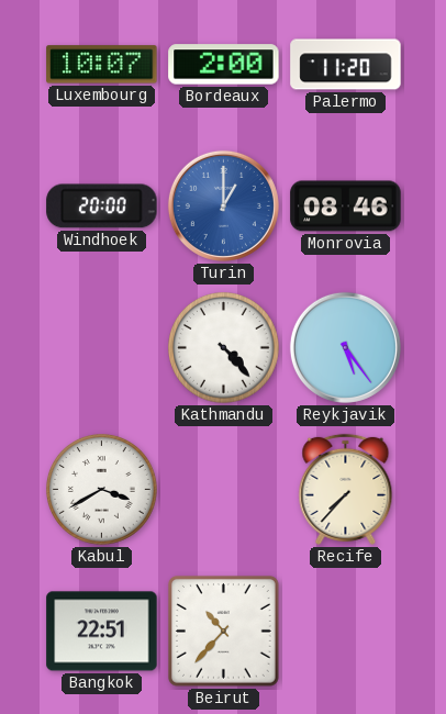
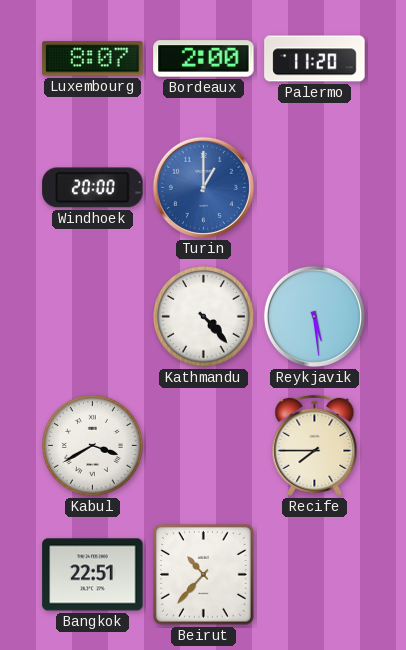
Luxembourg: 10:07 -> 8:07 (93, 59)
Monrovia: 08:46 -> none (346, 207)
Reykjavik: 5:24 -> 5:29 (314, 316)
Recife: 7:37 -> 7:45 (315, 445)
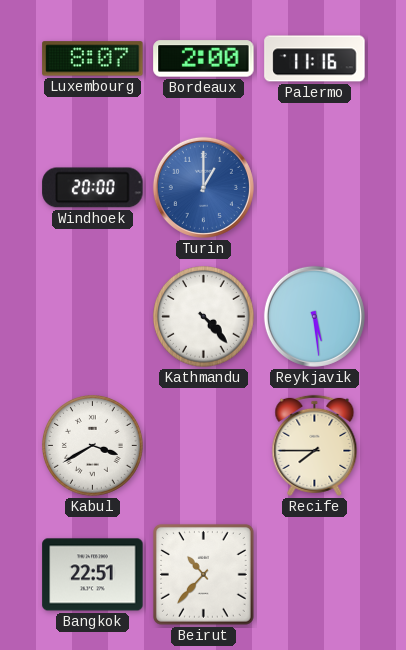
Palermo: 11:20 -> 11:16 (315, 59)
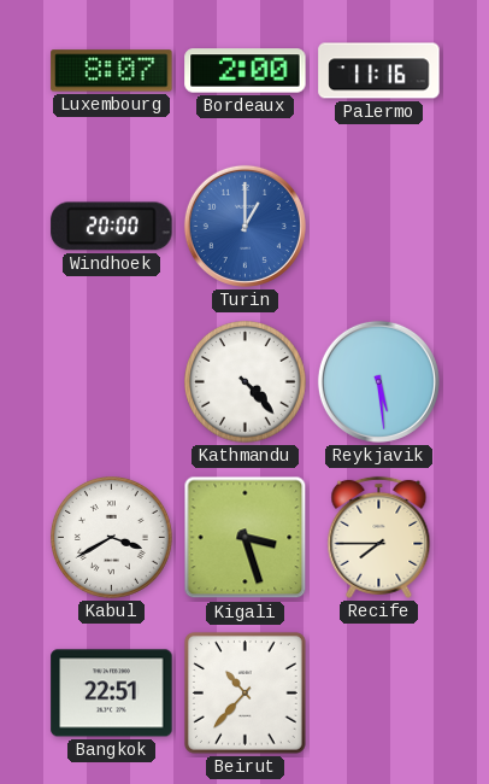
Kigali: none -> 3:27 (246, 538)
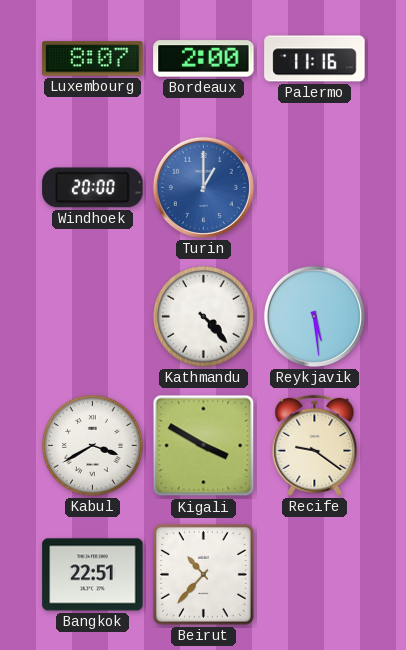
Kigali: 3:27 -> 3:50 (204, 446)
Recife: 7:45 -> 9:21 (315, 445)
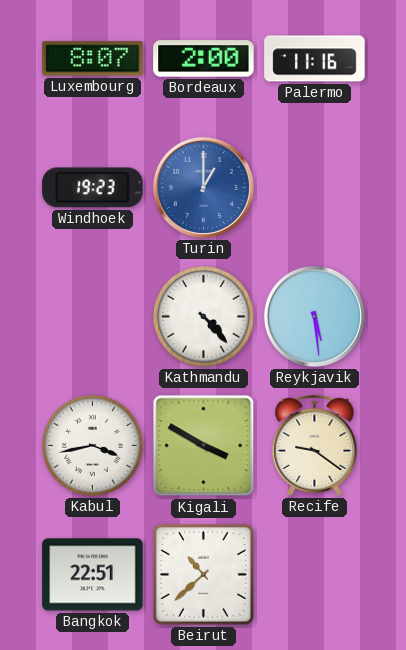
Windhoek: 20:00 -> 19:23 (93, 188)
Kabul: 3:40 -> 3:43 (93, 446)
Beirut: 10:37 -> 10:38 (203, 574)
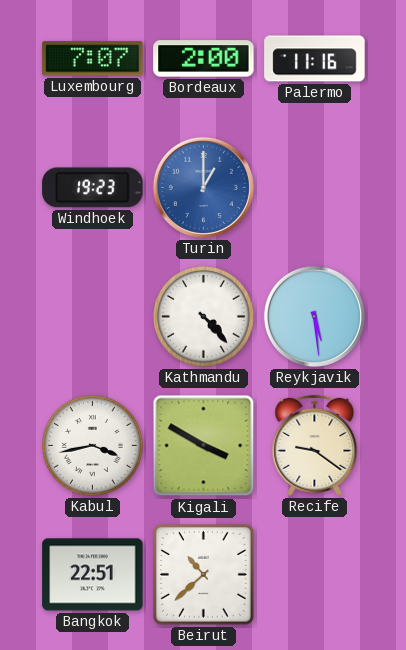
Luxembourg: 8:07 -> 7:07 (93, 59)
